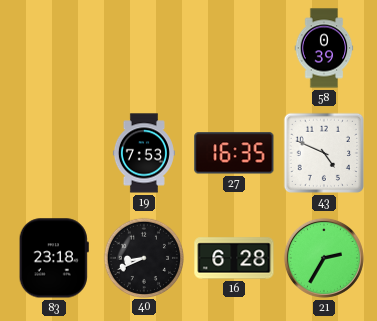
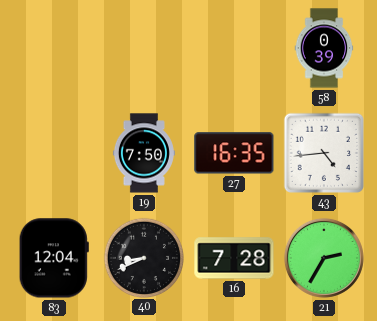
19: 7:53 -> 7:50 (144, 153)
43: 4:49 -> 4:44 (324, 153)
83: 23:18 -> 12:04 (54, 258)
16: 6:28 -> 7:28 (234, 258)
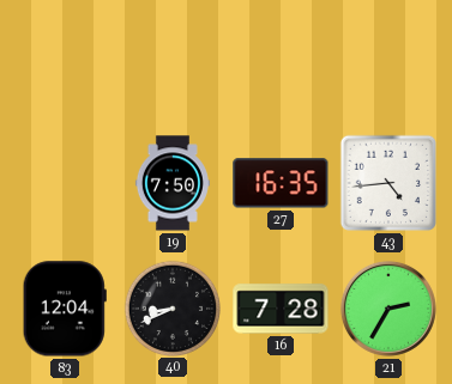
58: 0:39 -> none (324, 48)
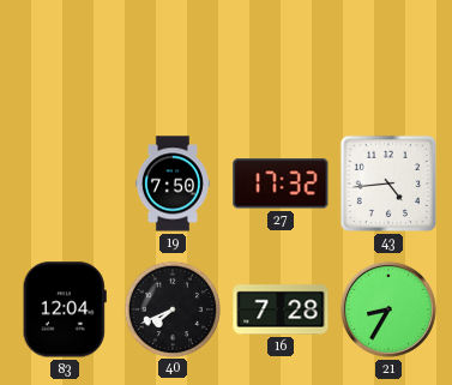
27: 16:35 -> 17:32 (281, 184)
40: 8:41 -> 7:41 (171, 308)
21: 2:35 -> 8:35 (388, 309)
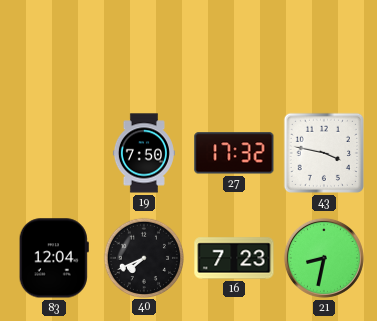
43: 4:44 -> 3:47 (324, 153)
16: 7:28 -> 7:23 (234, 258)
21: 8:35 -> 8:32 (324, 258)
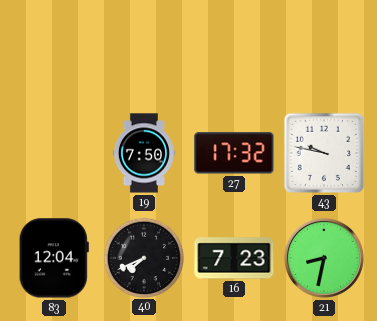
43: 3:47 -> 9:47 (324, 153)
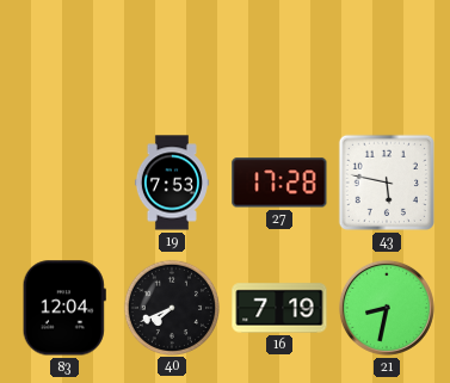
19: 7:50 -> 7:53 (172, 183)
27: 17:32 -> 17:28 (279, 183)
43: 9:47 -> 5:47 (387, 183)
16: 7:23 -> 7:19 (279, 308)
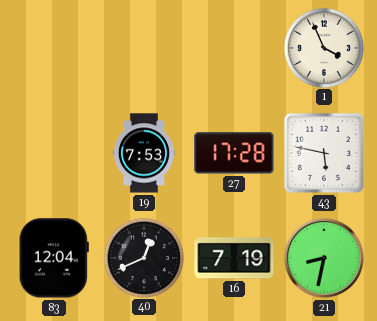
1: none -> 3:56 (323, 47)
40: 7:41 -> 12:41 (143, 257)
